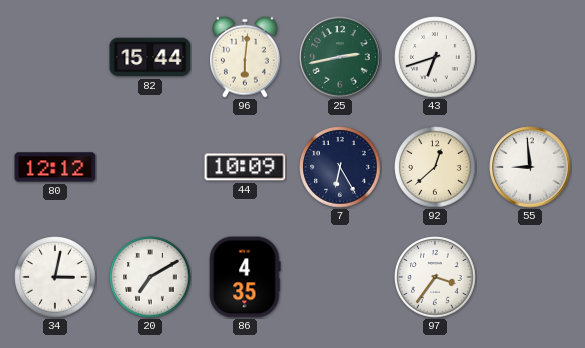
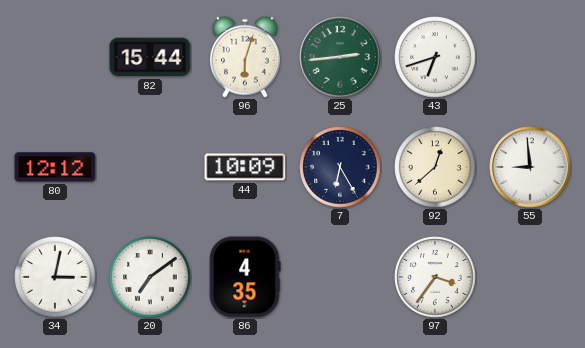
96: 6:01 -> 6:03 (246, 57)
25: 2:43 -> 2:44 (340, 57)
20: 7:10 -> 7:09 (150, 277)
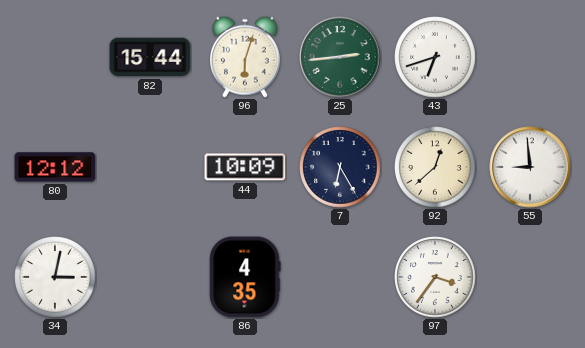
20: 7:09 -> none (150, 277)
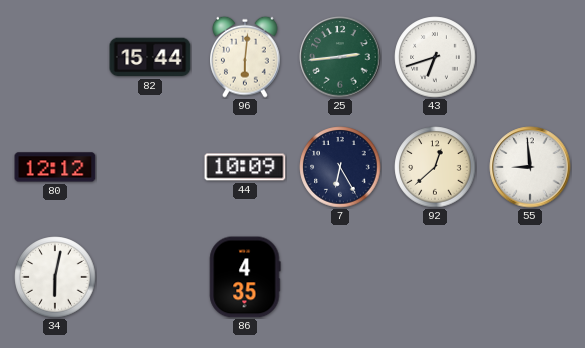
96: 6:03 -> 6:01 (246, 57)
34: 3:02 -> 6:02 (55, 277)
97: 3:36 -> none (435, 277)
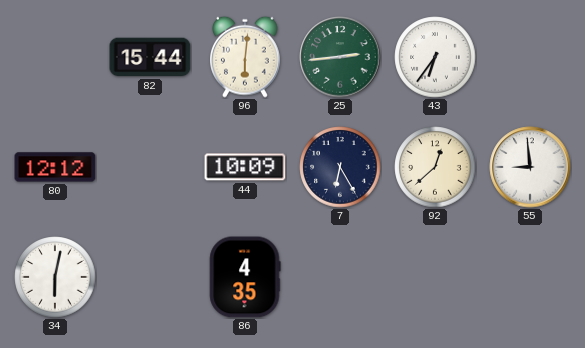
43: 6:42 -> 6:36 (435, 57)
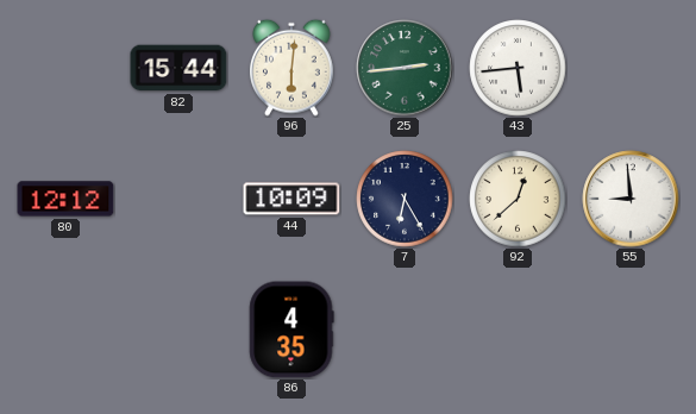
43: 6:36 -> 5:44 (518, 68)
34: 6:02 -> none (55, 277)
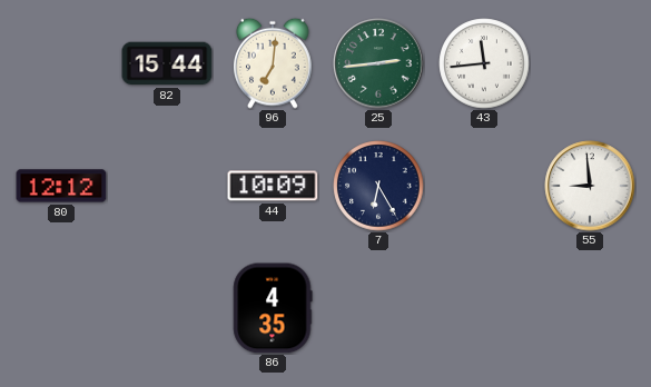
96: 6:01 -> 7:01 (274, 63)
43: 5:44 -> 11:44 (484, 63)
92: 12:38 -> none (518, 199)
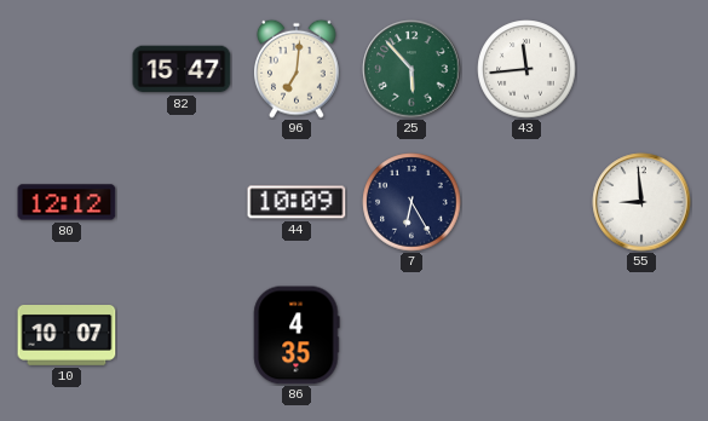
82: 15:44 -> 15:47 (182, 69)
25: 2:44 -> 5:53 (411, 69)
10: none -> 10:07 (67, 336)
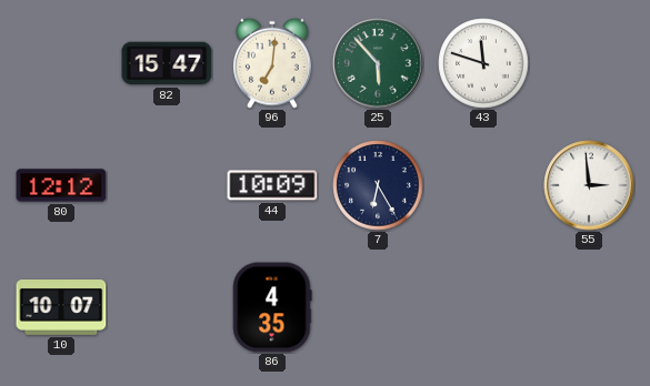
43: 11:44 -> 11:48 (483, 63)
55: 8:59 -> 2:59 (589, 185)
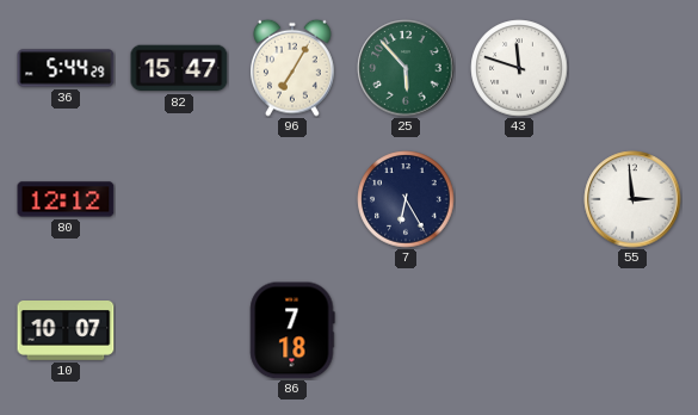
36: none -> 5:44 (66, 68)
96: 7:01 -> 7:05 (294, 68)
44: 10:09 -> none (272, 185)
86: 4:35 -> 7:18 (292, 330)
